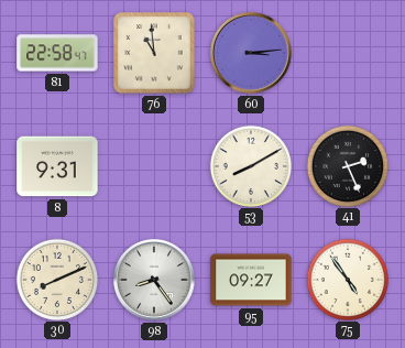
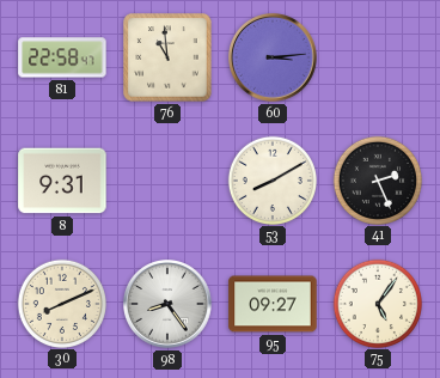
75: 4:54 -> 5:06 (377, 303)
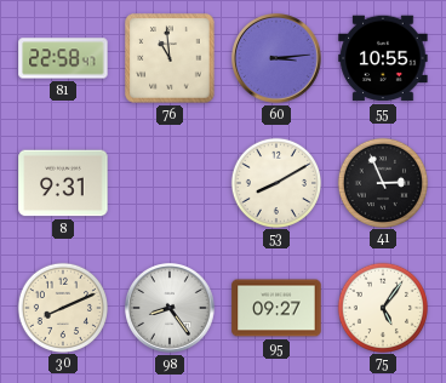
55: none -> 10:55 (383, 58)
41: 2:26 -> 2:56 (382, 182)
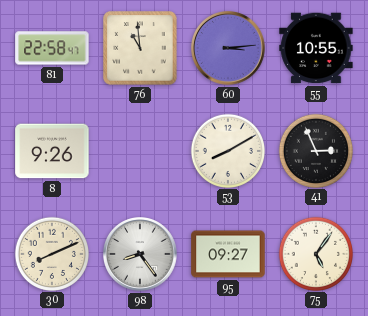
8: 9:31 -> 9:26 (52, 151)
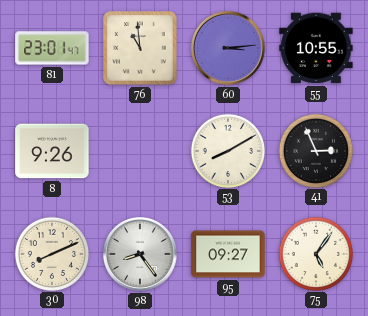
81: 22:58 -> 23:01 (52, 48)
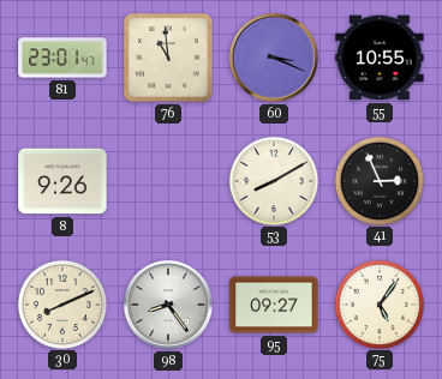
60: 3:14 -> 3:19 (275, 59)
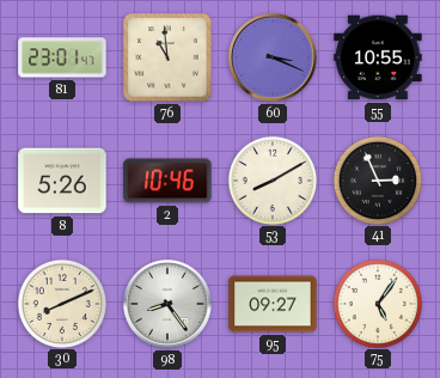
8: 9:26 -> 5:26 (62, 181)
2: none -> 10:46 (167, 181)
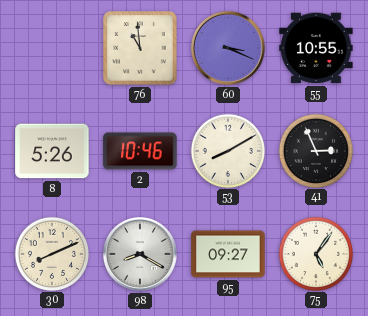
81: 23:01 -> none (62, 57)
98: 8:24 -> 8:20 (141, 255)
